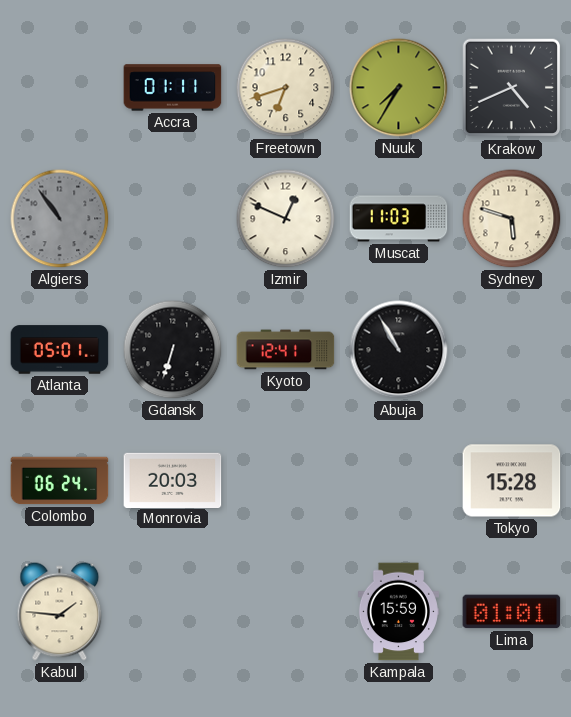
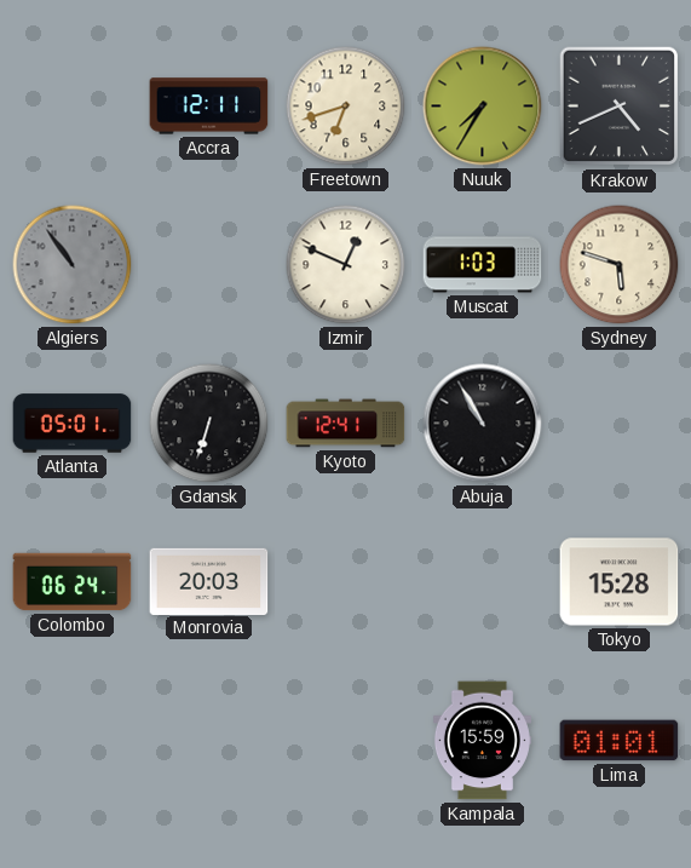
Accra: 01:11 -> 12:11 (209, 107)
Muscat: 11:03 -> 1:03 (483, 265)
Kabul: 1:46 -> none (60, 612)
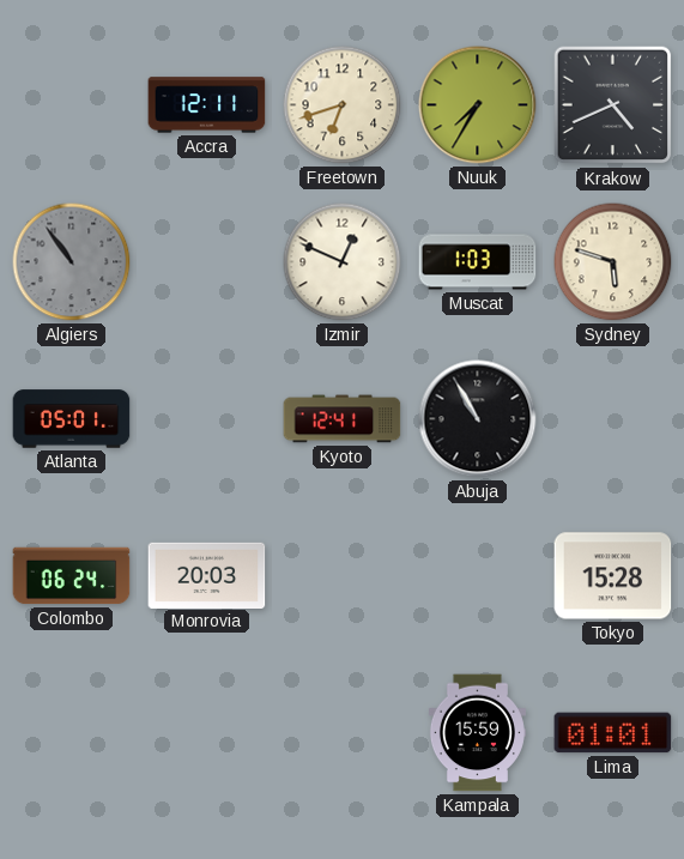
Gdansk: 6:33 -> none (209, 424)
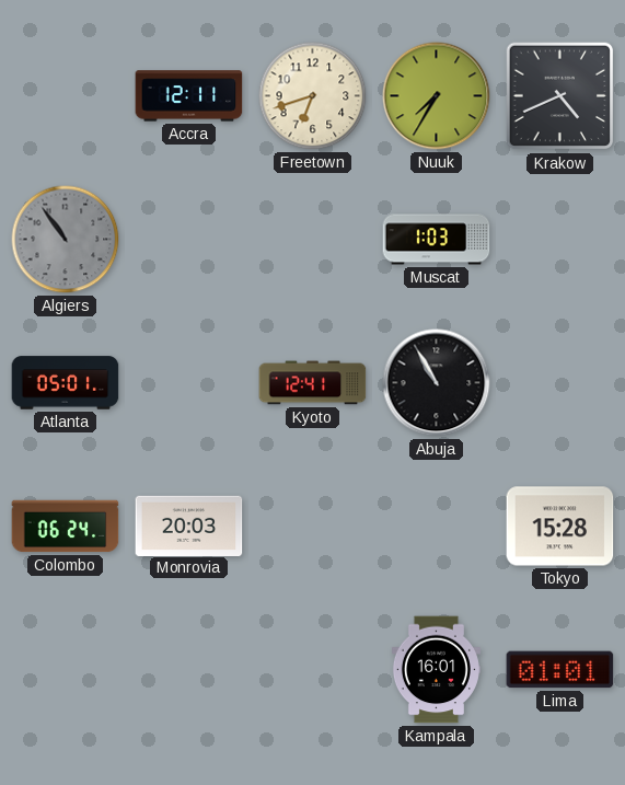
Izmir: 12:49 -> none (343, 262)
Sydney: 5:48 -> none (613, 262)
Kampala: 15:59 -> 16:01 (436, 670)
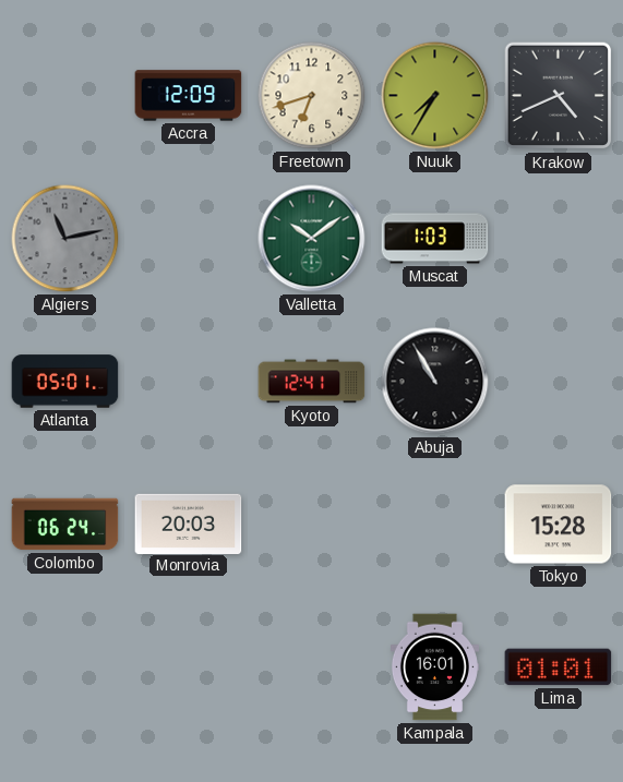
Accra: 12:11 -> 12:09 (189, 96)
Algiers: 10:54 -> 11:13 (65, 239)
Valletta: none -> 10:09 (312, 239)
